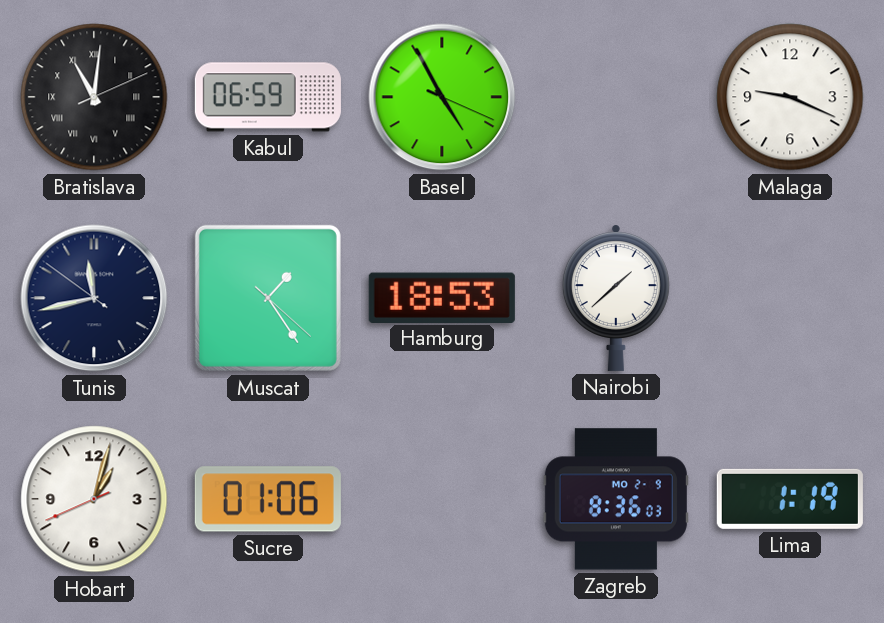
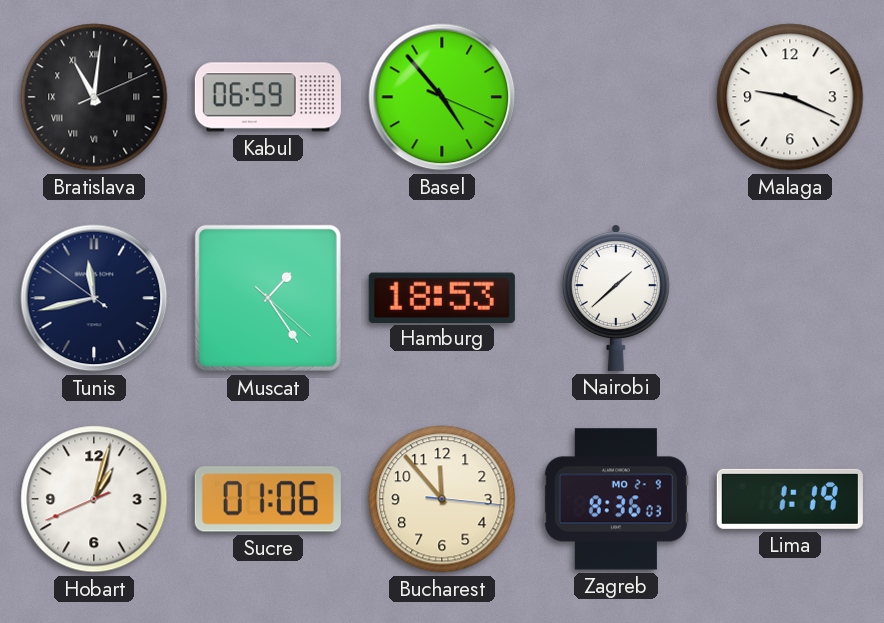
Basel: 4:55 -> 4:53 (442, 97)
Bucharest: none -> 11:53 (442, 499)
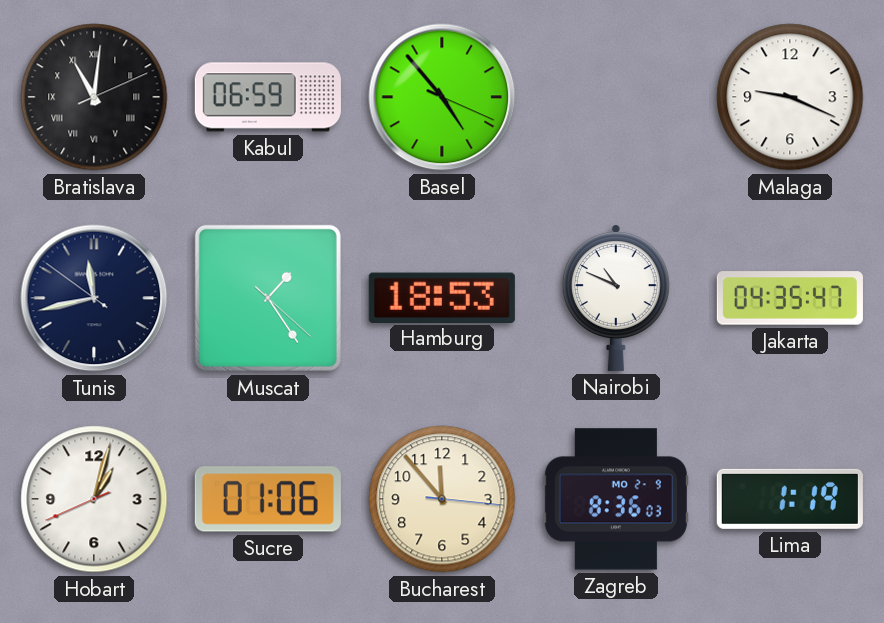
Nairobi: 1:38 -> 10:49 (616, 298)
Jakarta: none -> 04:35 (790, 298)
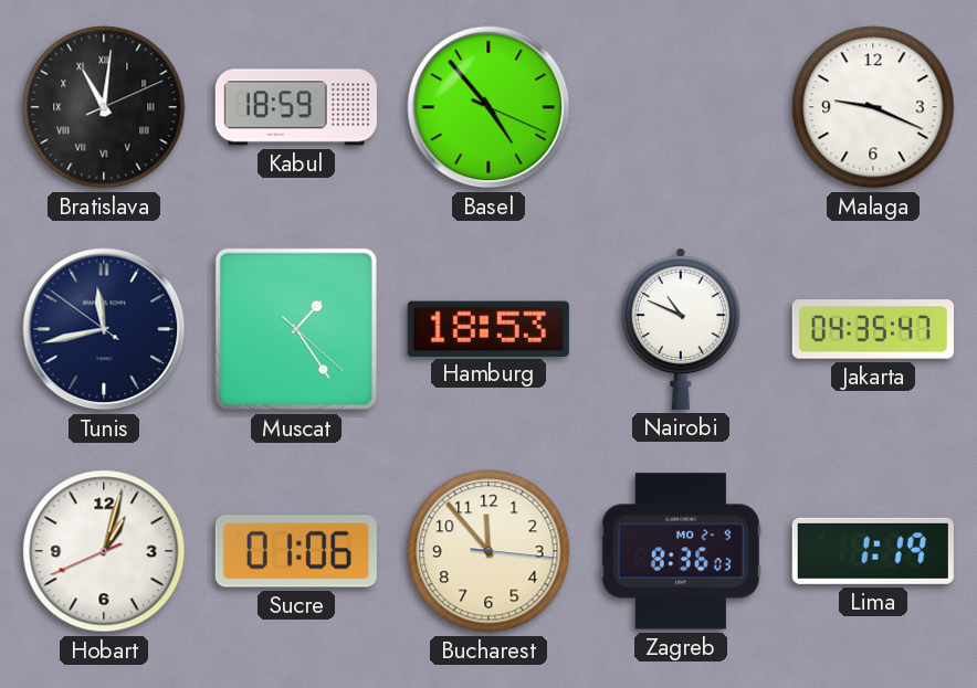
Kabul: 06:59 -> 18:59 (296, 107)
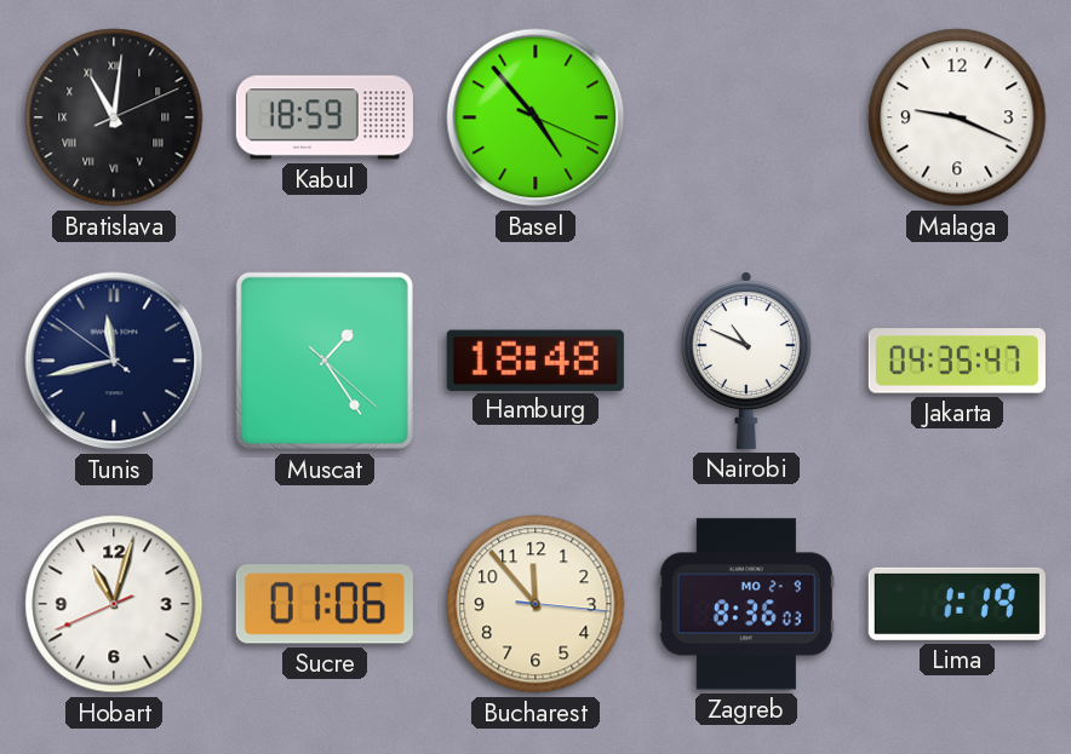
Hamburg: 18:53 -> 18:48 (535, 359)
Hobart: 1:02 -> 11:02 (114, 604)
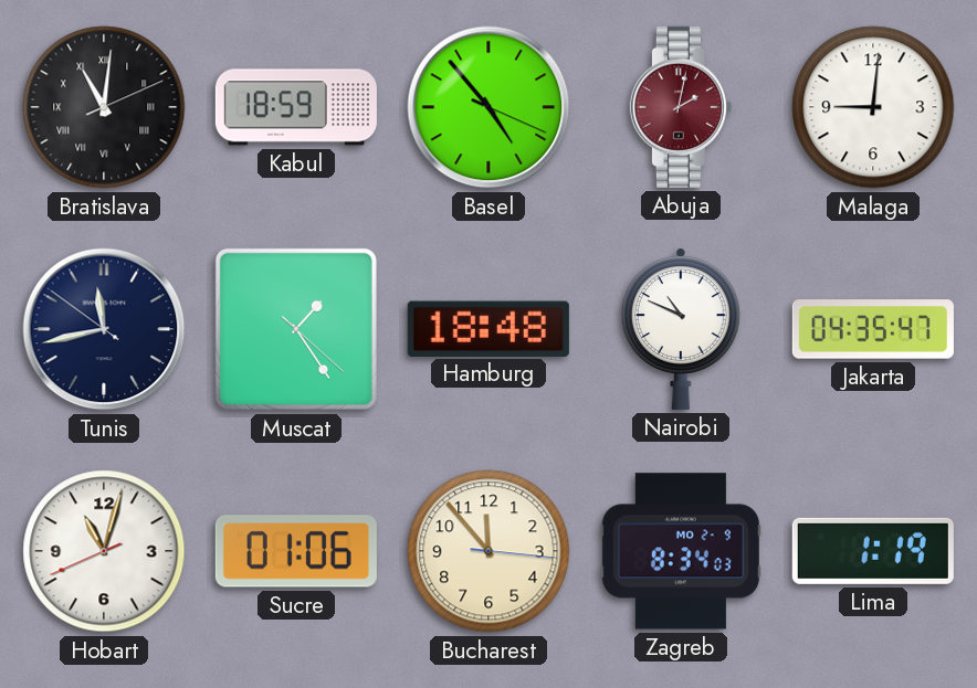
Abuja: none -> 2:02 (681, 107)
Malaga: 9:19 -> 9:01 (873, 107)
Zagreb: 8:36 -> 8:34 (681, 551)
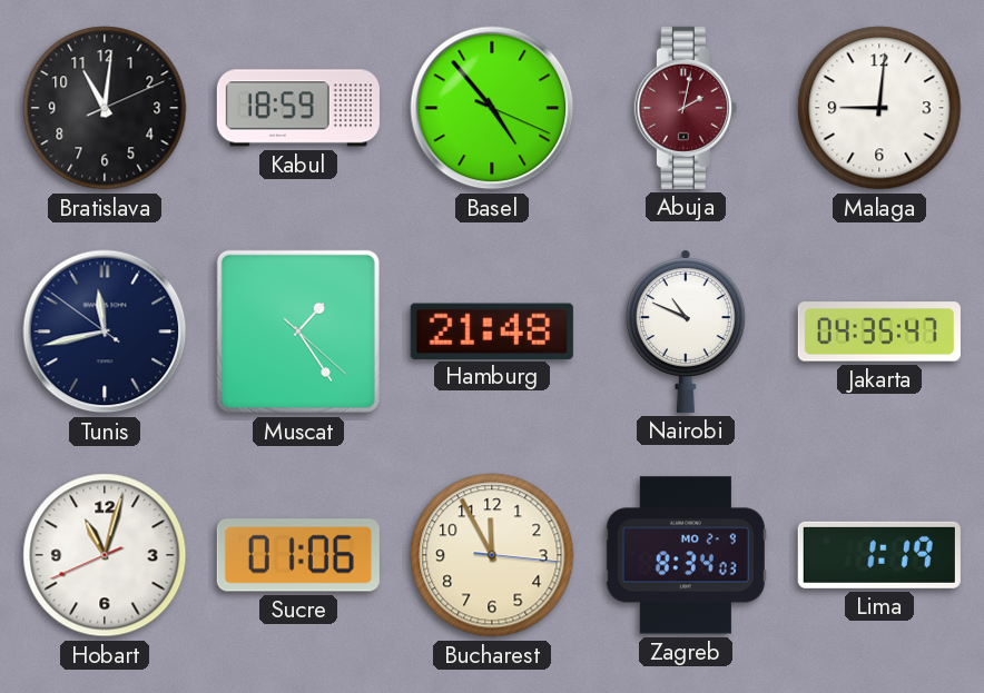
Bratislava numerals: Roman -> Arabic (105, 108)
Hamburg: 18:48 -> 21:48 (492, 330)
Bucharest: 11:53 -> 11:55 (492, 555)
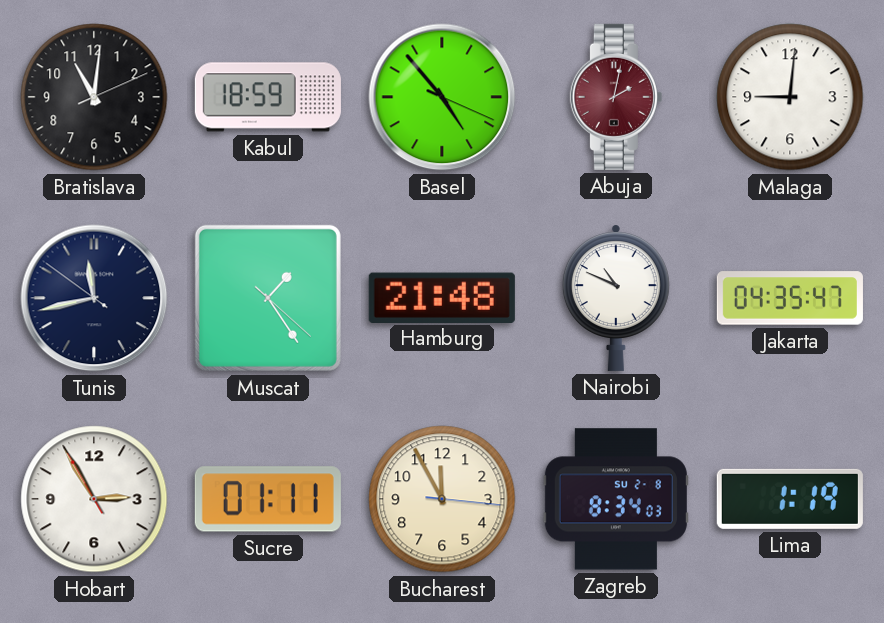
Hobart: 11:02 -> 2:54 (94, 499)
Sucre: 01:06 -> 01:11 (268, 499)
Zagreb date: MO 2-9 -> SU 2-8 (616, 499)
